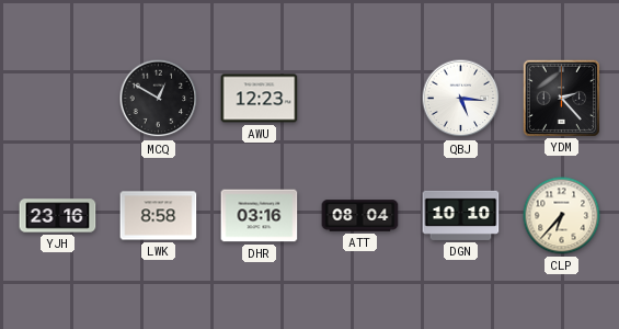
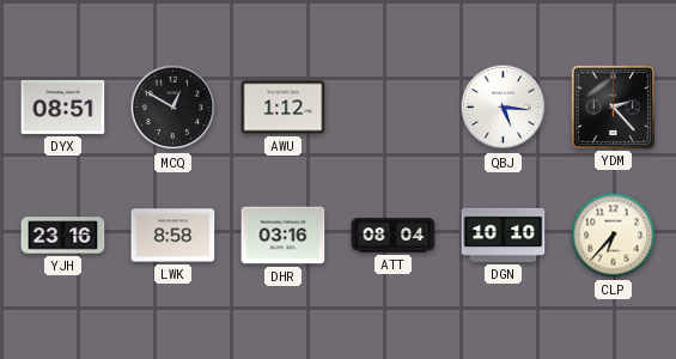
DYX: none -> 08:51 (63, 107)
AWU: 12:23 -> 1:12 (284, 108)
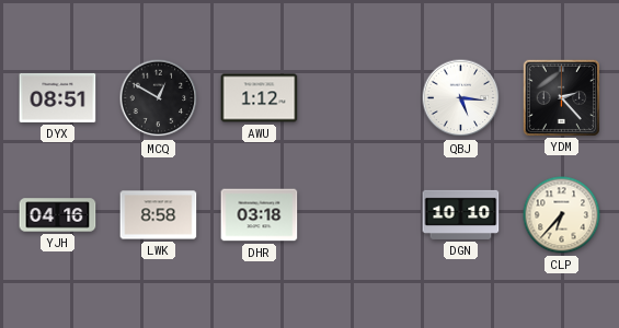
YJH: 23:16 -> 04:16 (58, 215)
DHR: 03:16 -> 03:18 (260, 215)
ATT: 08:04 -> none (394, 236)
